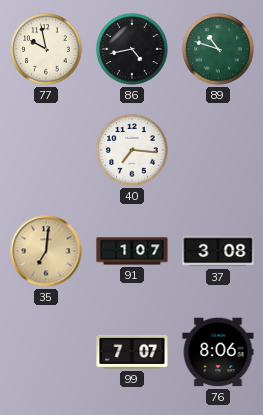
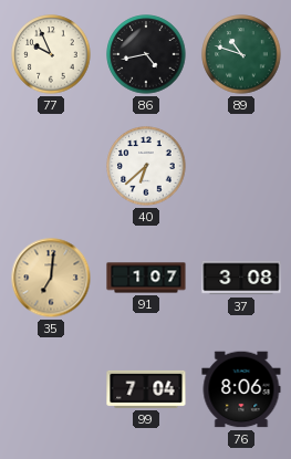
77: 9:58 -> 9:56 (51, 54)
40: 7:16 -> 6:38 (146, 166)
99: 7:07 -> 7:04 (146, 389)
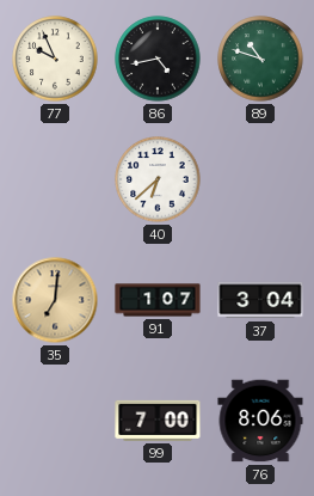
37: 3:08 -> 3:04 (260, 300)
99: 7:04 -> 7:00 (158, 421)
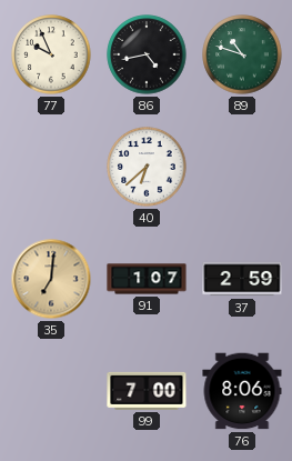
37: 3:04 -> 2:59 (242, 279)
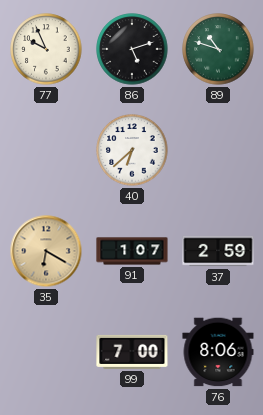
86: 4:43 -> 5:12 (132, 49)
35: 7:01 -> 6:20 (46, 251)
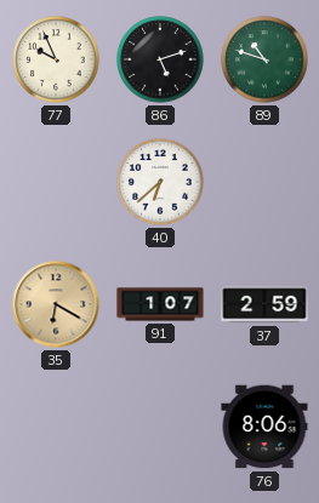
99: 7:00 -> none (132, 352)
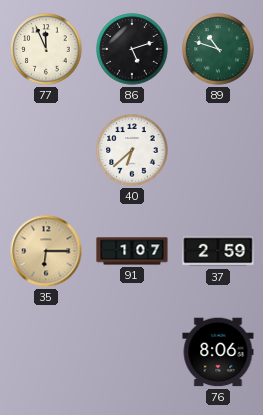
77: 9:56 -> 11:56 (46, 49)
35: 6:20 -> 6:15 (46, 251)
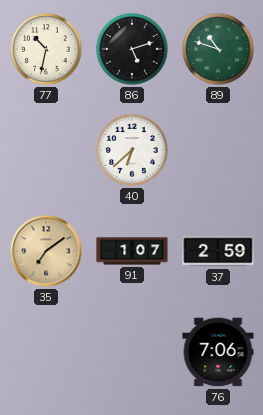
77: 11:56 -> 10:32 (46, 49)
35: 6:15 -> 7:09 (46, 251)
76: 8:06 -> 7:06 (218, 352)
